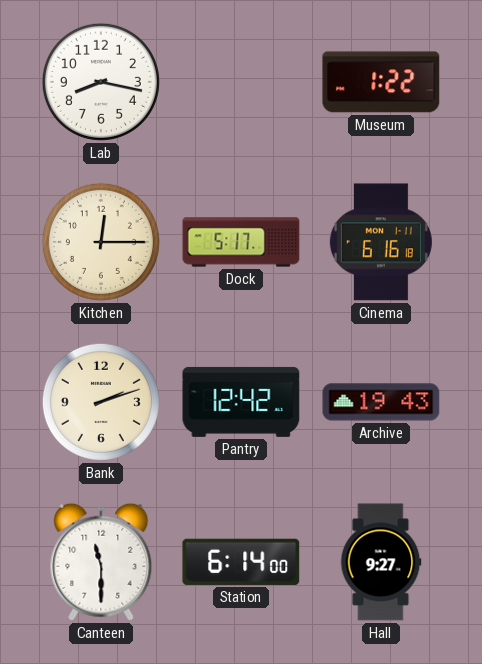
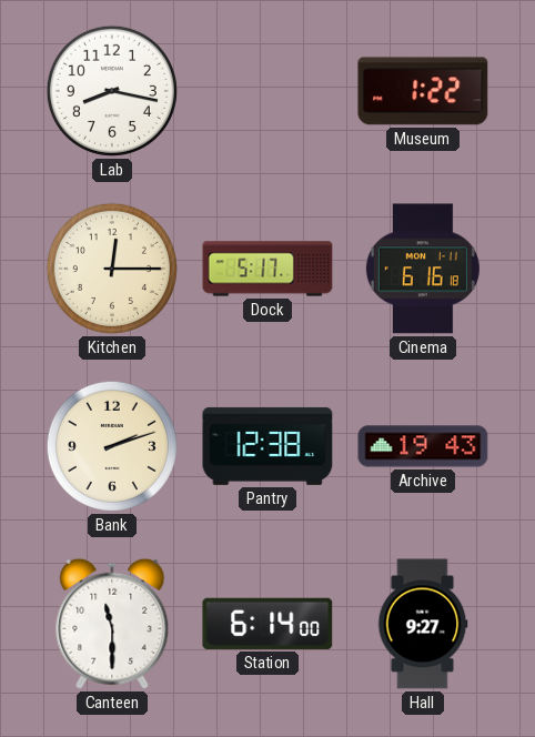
Pantry: 12:42 -> 12:38 (267, 446)
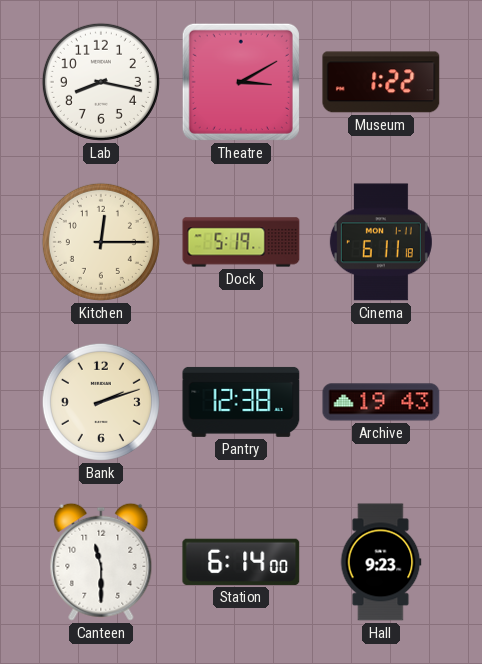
Theatre: none -> 3:10 (241, 82)
Dock: 5:17 -> 5:19 (241, 242)
Cinema: 6:16 -> 6:11 (381, 242)
Hall: 9:27 -> 9:23 (381, 562)
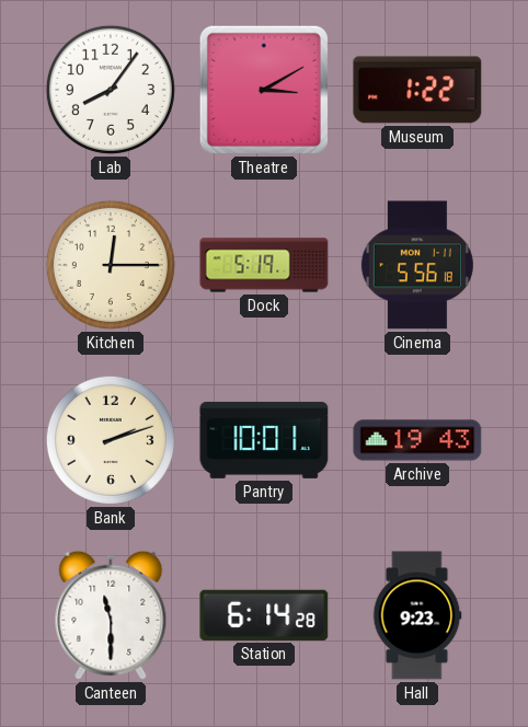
Lab: 8:17 -> 8:06 (111, 90)
Cinema: 6:11 -> 5:56 (417, 265)
Pantry: 12:38 -> 10:01 (264, 440)
Station: 6:14:00 -> 6:14:28 (264, 615)
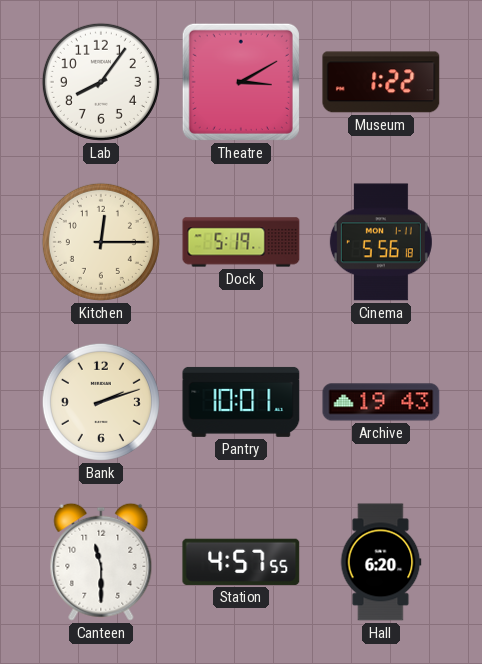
Station: 6:14 -> 4:57 (241, 562)
Hall: 9:23 -> 6:20 (381, 562)
